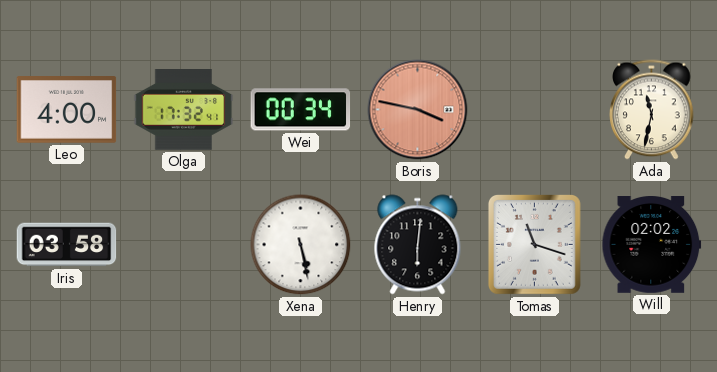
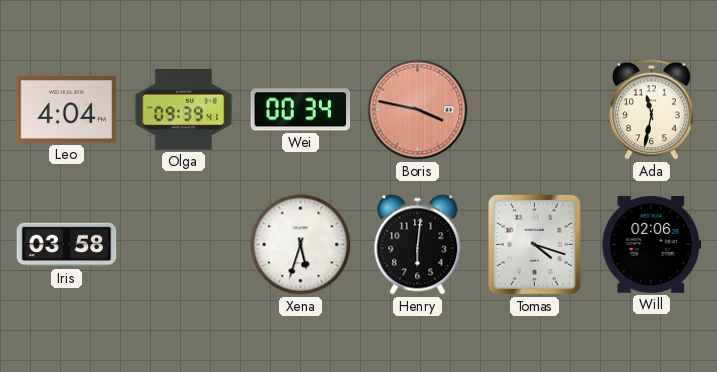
Leo: 4:00 -> 4:04 (67, 110)
Olga: 17:32 -> 09:39 (184, 110)
Xena: 5:28 -> 5:33 (301, 245)
Tomas: 11:18 -> 4:18 (534, 245)
Will: 02:02 -> 02:06 (652, 245)
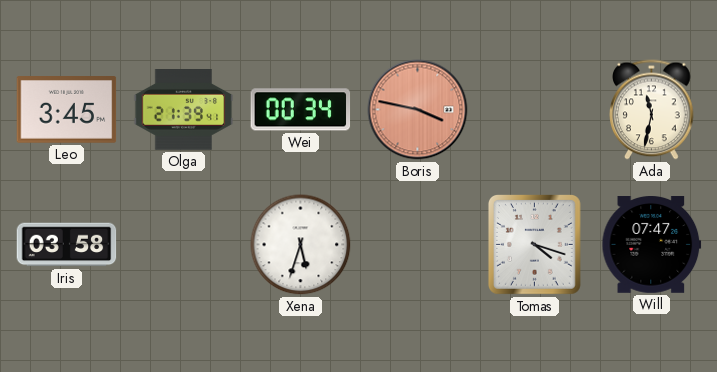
Leo: 4:04 -> 3:45 (67, 110)
Olga: 09:39 -> 21:39 (184, 110)
Henry: 6:01 -> none (418, 245)
Will: 02:06 -> 07:47 (652, 245)
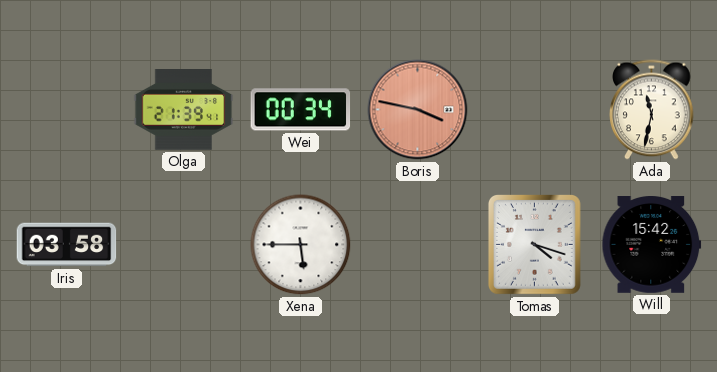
Leo: 3:45 -> none (67, 110)
Xena: 5:33 -> 5:45 (301, 245)
Will: 07:47 -> 15:42 (652, 245)
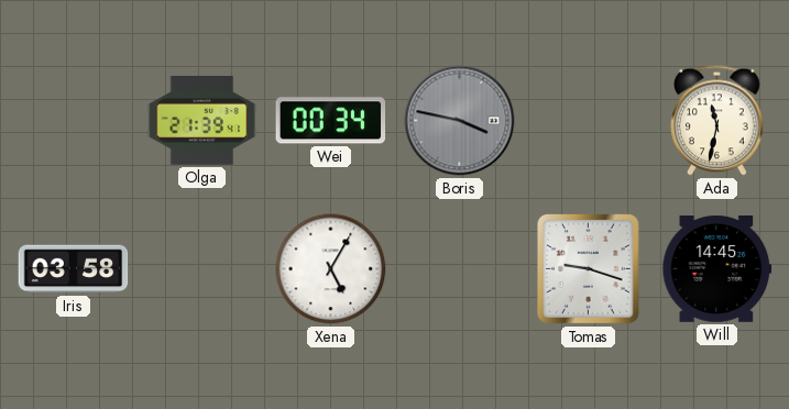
Boris dial: salmon -> grey (460, 121)
Xena: 5:45 -> 5:05 (331, 269)
Tomas: 4:18 -> 9:18 (588, 269)
Will: 15:42 -> 14:45 (717, 269)
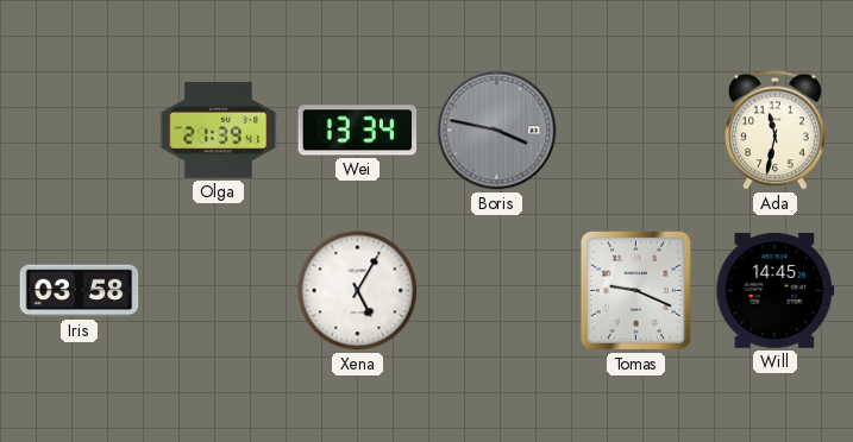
Wei: 00:34 -> 13:34 (358, 131)
Tomas: 9:18 -> 9:19 (635, 291)
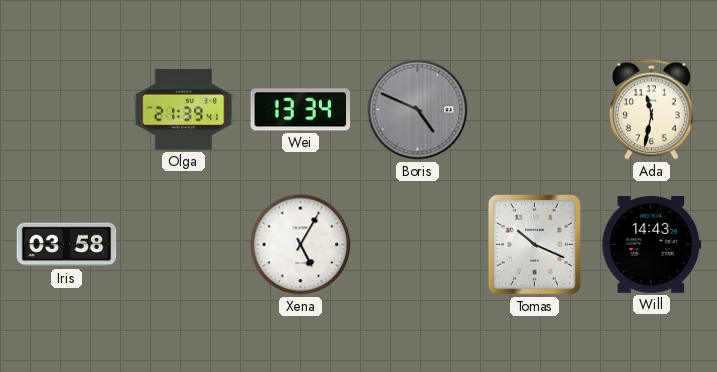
Boris: 3:47 -> 4:49 (418, 110)
Tomas: 9:19 -> 10:19 (534, 245)
Will: 14:45 -> 14:43 (652, 245)
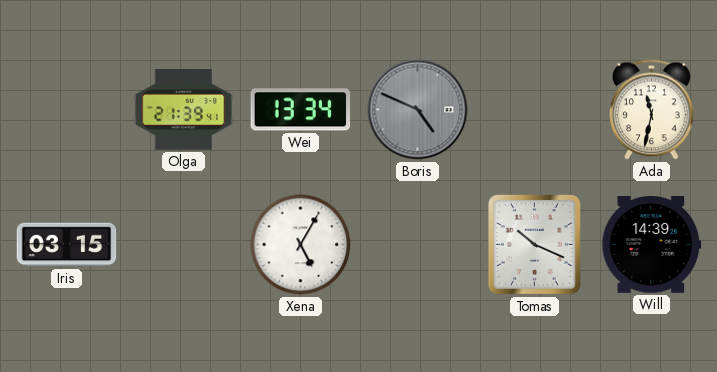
Iris: 03:58 -> 03:15 (67, 245)
Will: 14:43 -> 14:39 (652, 245)
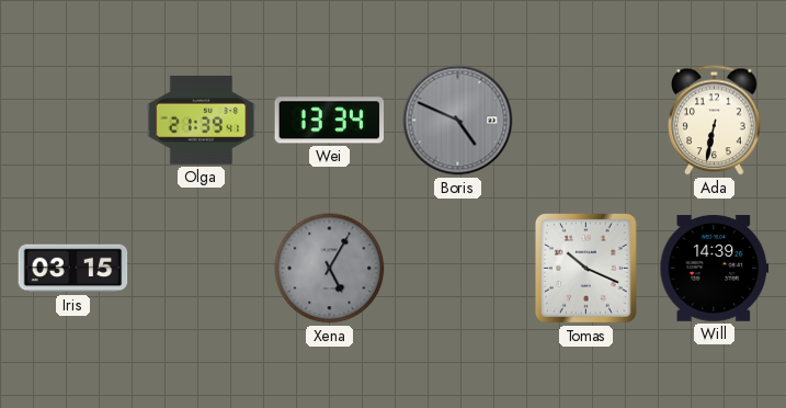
Ada: 11:32 -> 6:32 (715, 121)
Xena dial: white -> grey (330, 269)
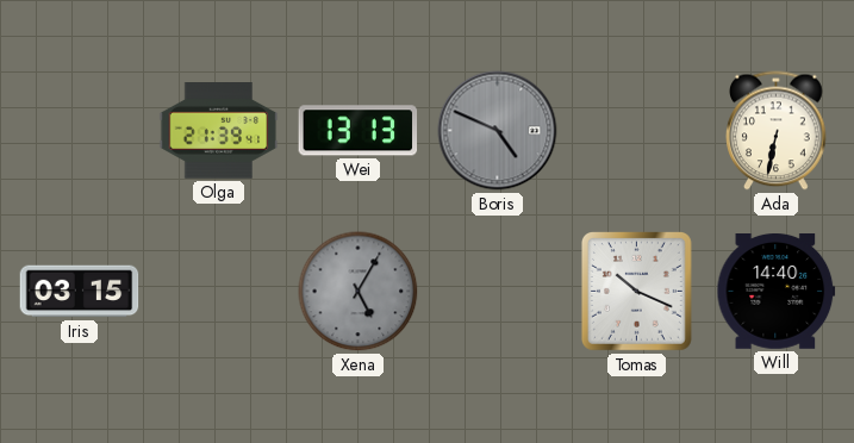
Wei: 13:34 -> 13:13 (359, 131)
Will: 14:39 -> 14:40 (777, 292)
